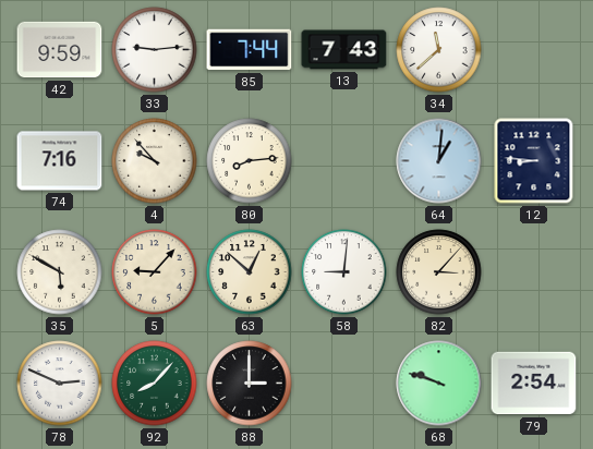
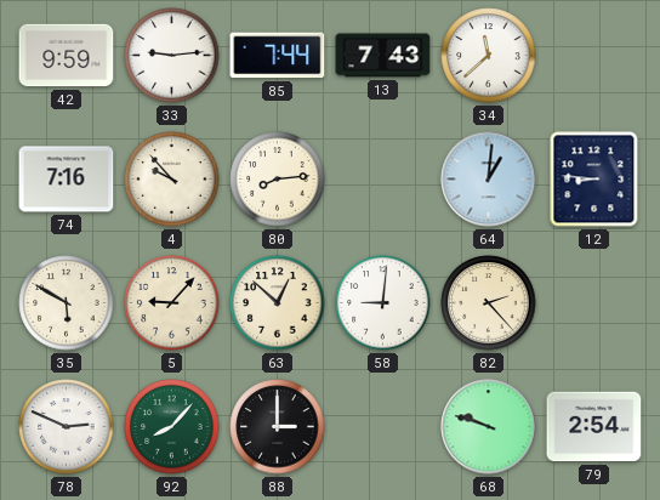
82: 3:07 -> 2:23 (489, 303)
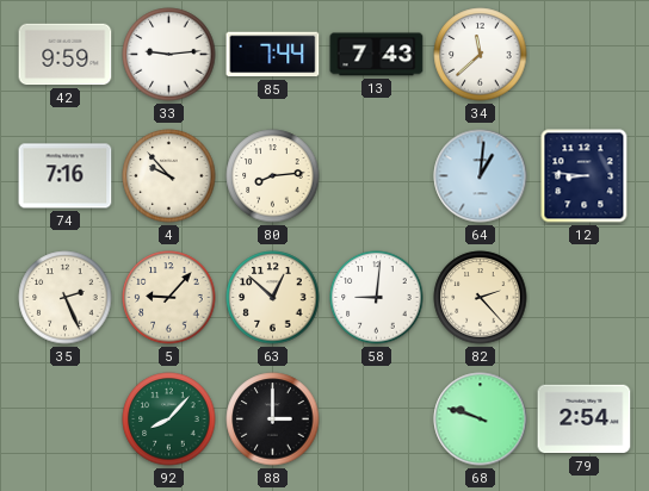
35: 5:50 -> 2:26 (66, 298)
78: 2:49 -> none (67, 427)
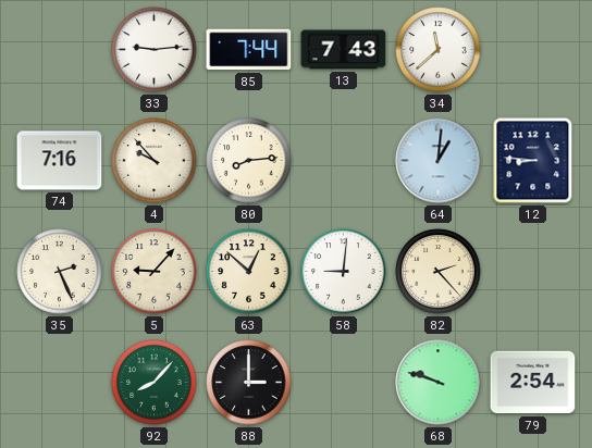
42: 9:59 -> none (66, 55)
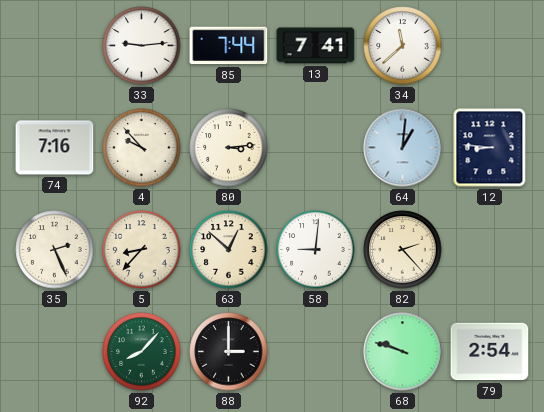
13: 7:43 -> 7:41 (316, 46)
80: 8:14 -> 3:14 (229, 148)
5: 9:07 -> 8:37 (142, 250)
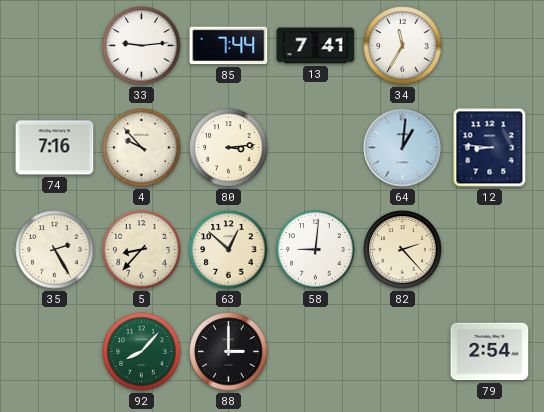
34: 11:38 -> 11:35 (403, 46)
35: 2:26 -> 2:25 (55, 250)
68: 9:48 -> none (403, 352)
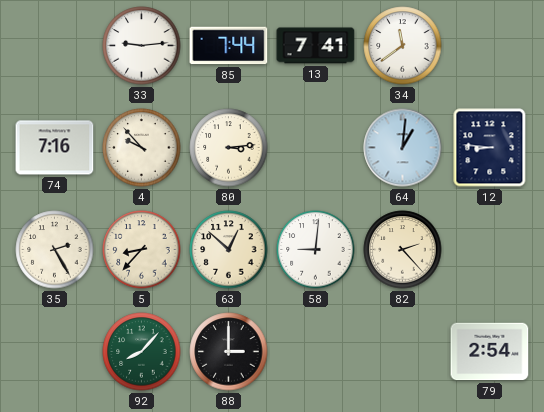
34: 11:35 -> 11:39 (403, 46)
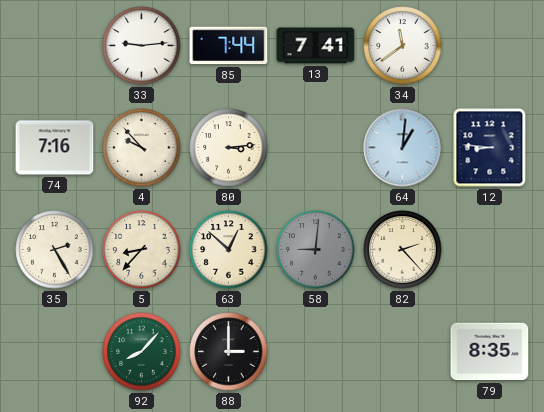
58 dial: white -> grey (316, 250)
79: 2:54 -> 8:35 (490, 352)
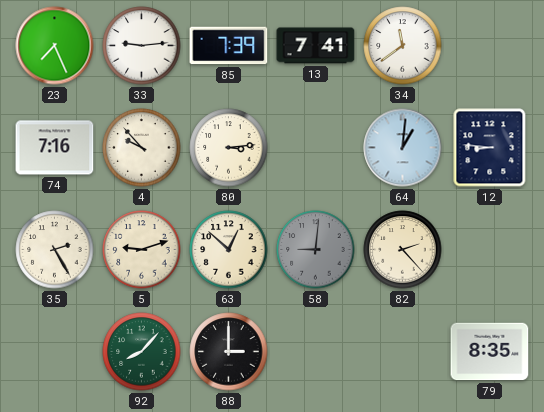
23: none -> 7:26 (55, 46)
85: 7:44 -> 7:39 (229, 46)
5: 8:37 -> 9:12 (142, 250)
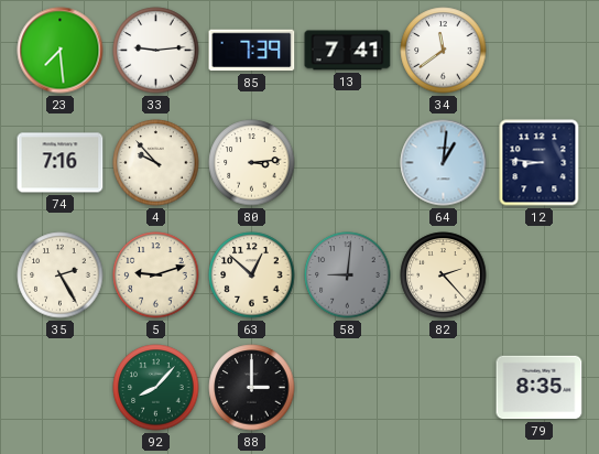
23: 7:26 -> 7:29 (61, 51)
